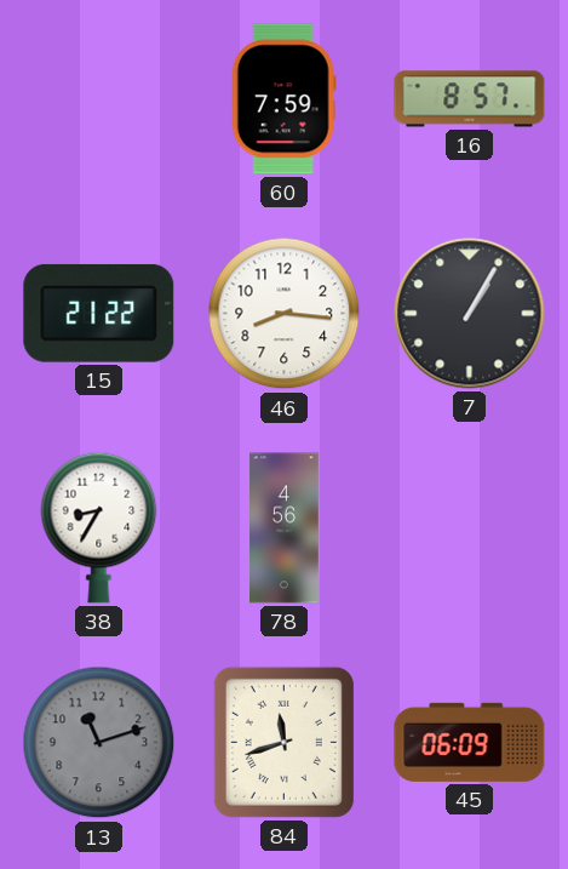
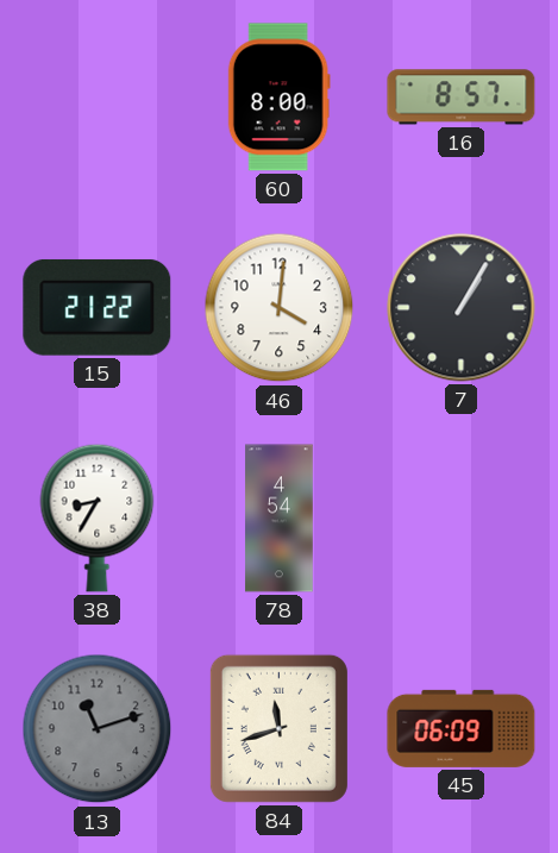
60: 7:59 -> 8:00 (278, 98)
46: 8:16 -> 4:01 (280, 308)
78: 4:56 -> 4:54 (280, 519)
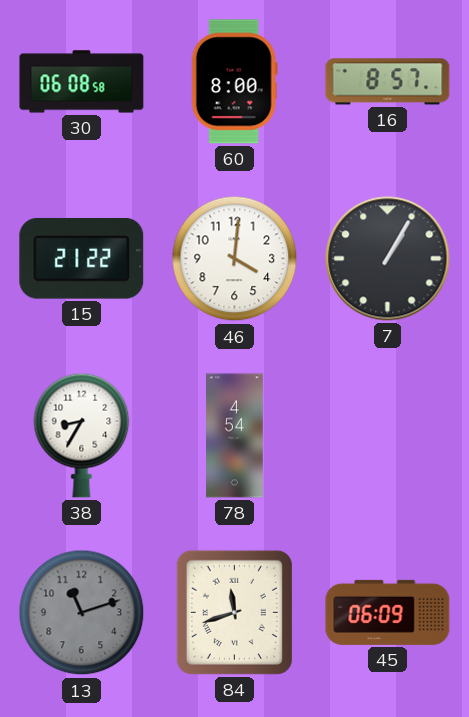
30: none -> 06:08 (82, 82)
